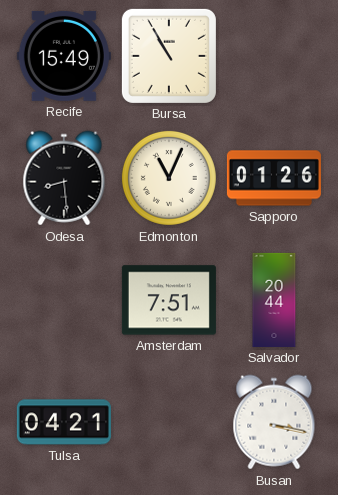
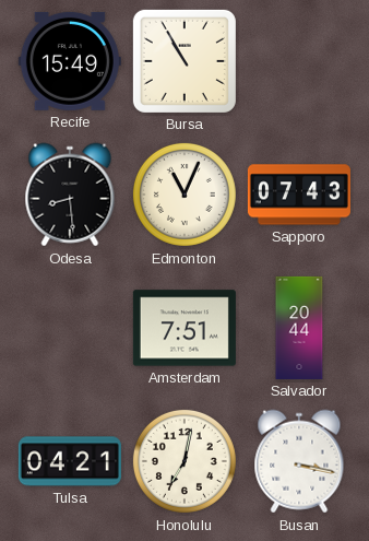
Sapporo: 01:26 -> 07:43 (299, 195)
Honolulu: none -> 7:02 (184, 461)
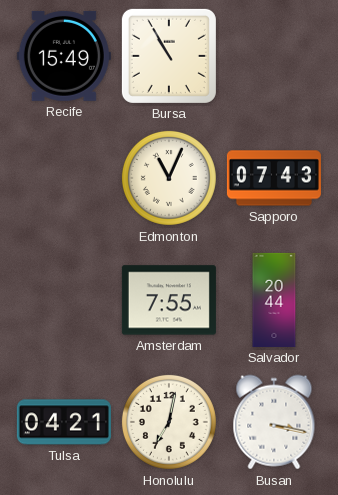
Odesa: 8:29 -> none (70, 195)
Amsterdam: 7:51 -> 7:55 (169, 300)
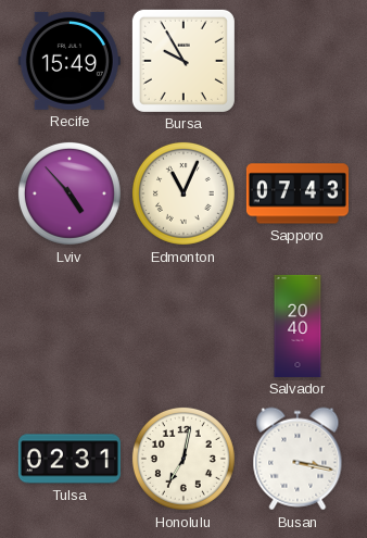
Bursa: 10:55 -> 9:55 (184, 61)
Lviv: none -> 4:53 (69, 193)
Amsterdam: 7:55 -> none (169, 300)
Salvador: 20:44 -> 20:40 (298, 326)
Tulsa: 04:21 -> 02:31 (69, 459)
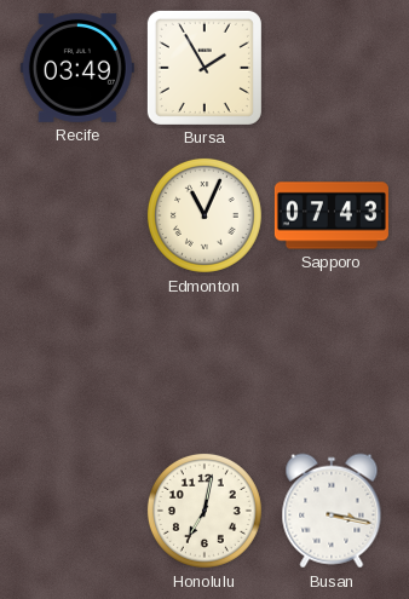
Recife: 15:49 -> 03:49 (77, 68)
Bursa: 9:55 -> 1:55 (204, 68)
Lviv: 4:53 -> none (69, 193)
Salvador: 20:40 -> none (298, 326)
Tulsa: 02:31 -> none (69, 459)
